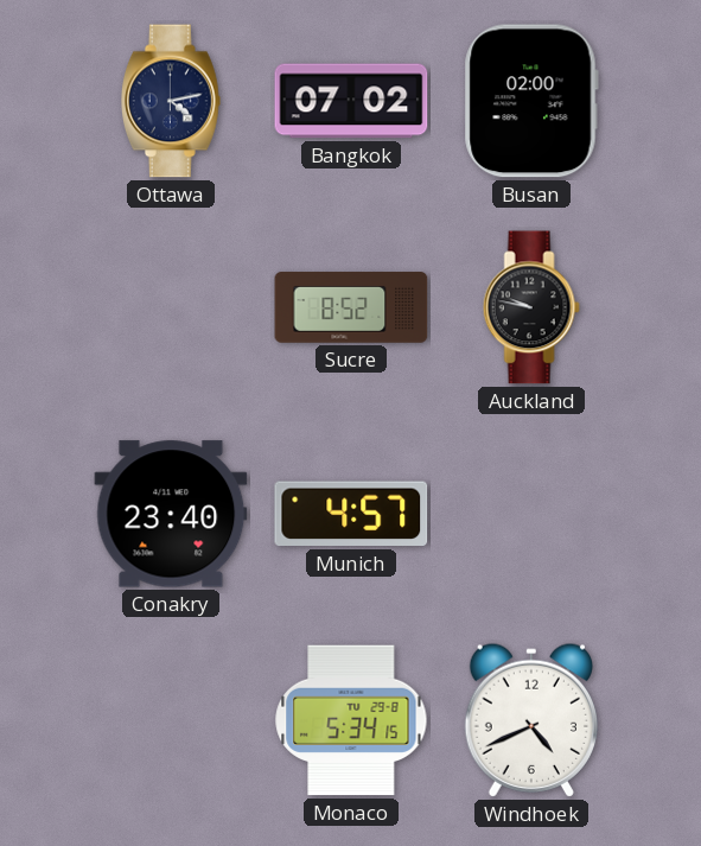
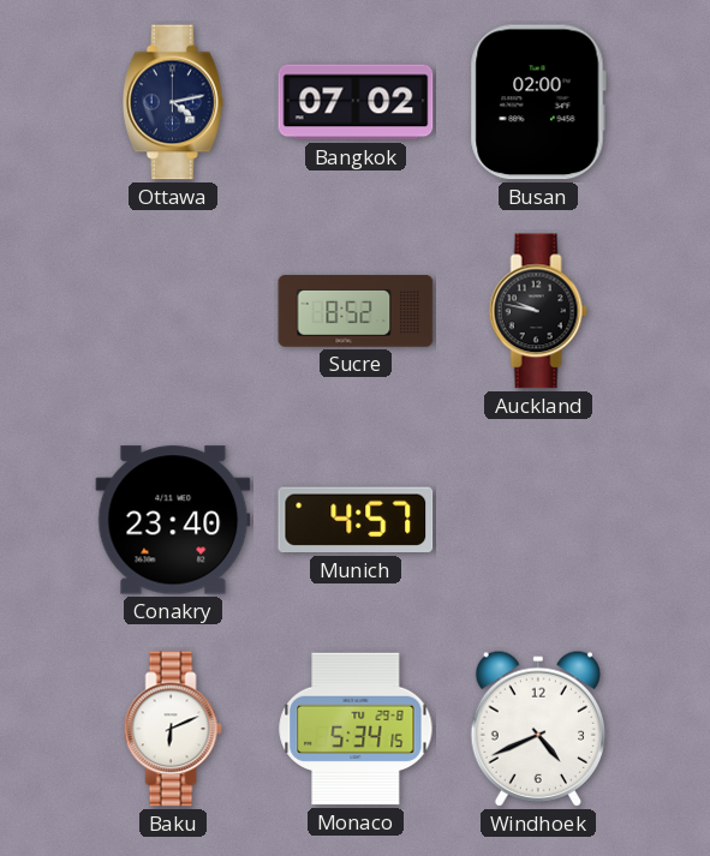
Baku: none -> 6:11 (173, 729)
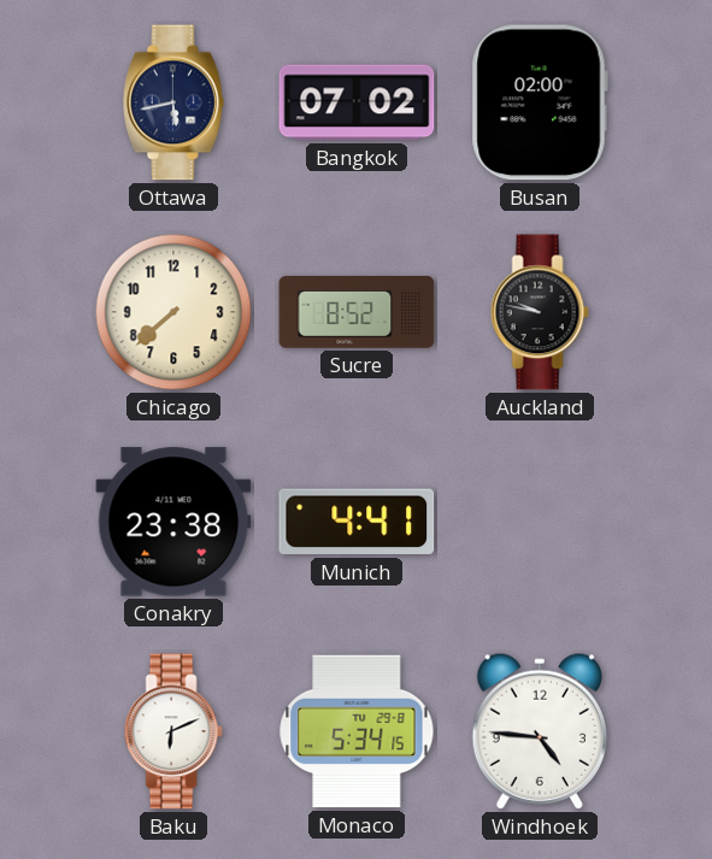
Ottawa: 4:13 -> 5:43 (175, 102)
Chicago: none -> 7:38 (173, 312)
Conakry: 23:40 -> 23:38 (173, 522)
Munich: 4:57 -> 4:41 (357, 522)
Windhoek: 4:41 -> 4:46 (539, 731)
